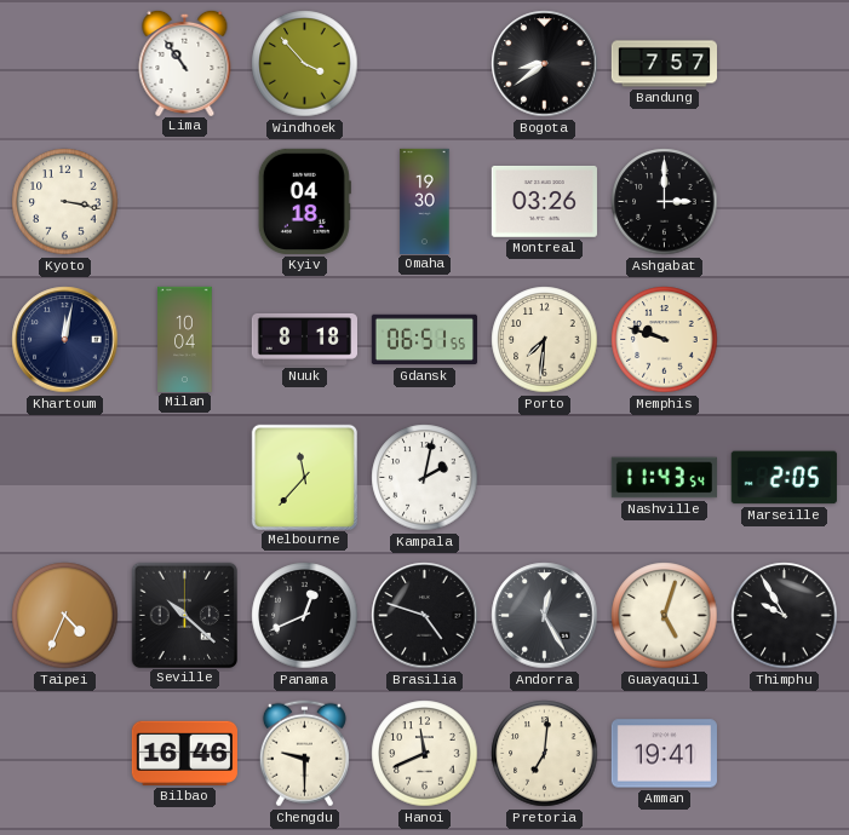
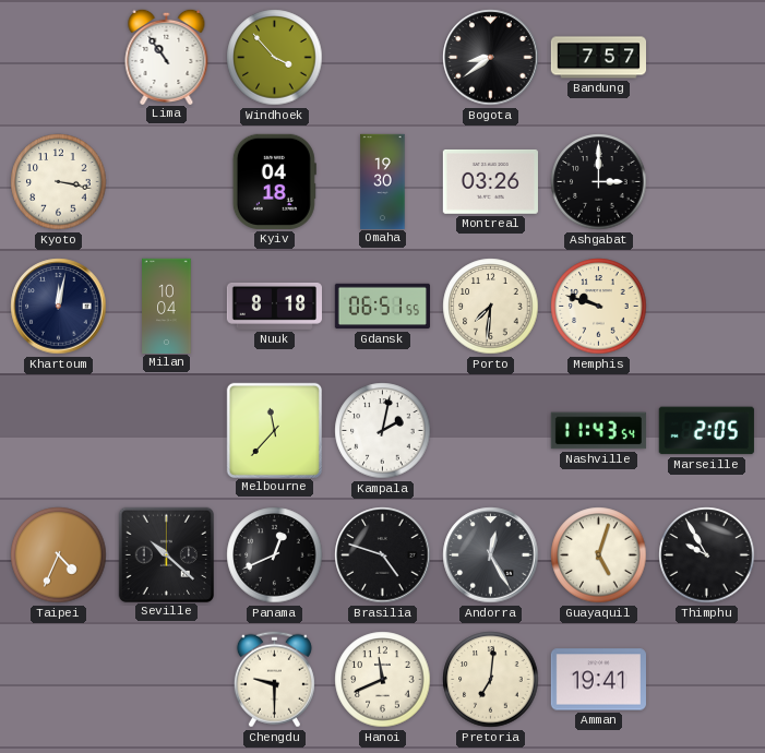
Bilbao: 16:46 -> none (184, 753)
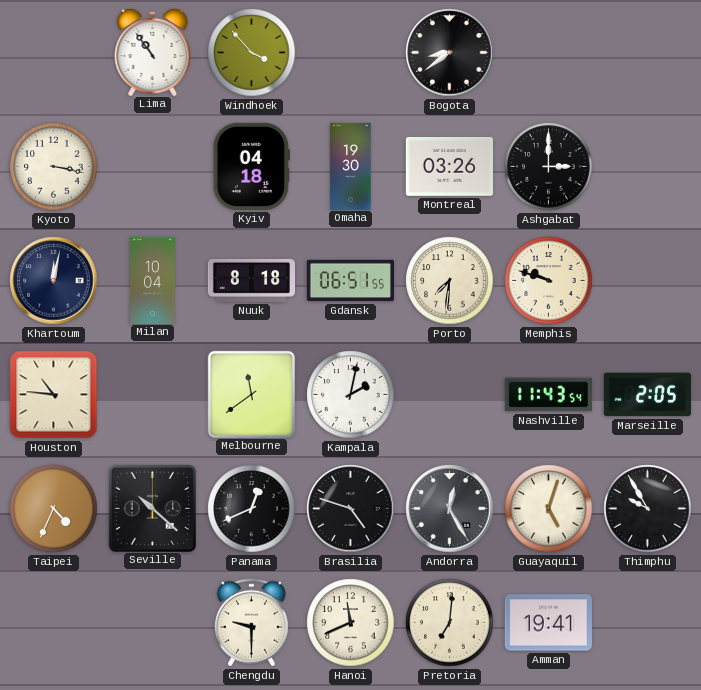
Bandung: 7:57 -> none (598, 58)
Houston: none -> 10:46 (54, 395)
Melbourne: 11:37 -> 11:39 (251, 394)
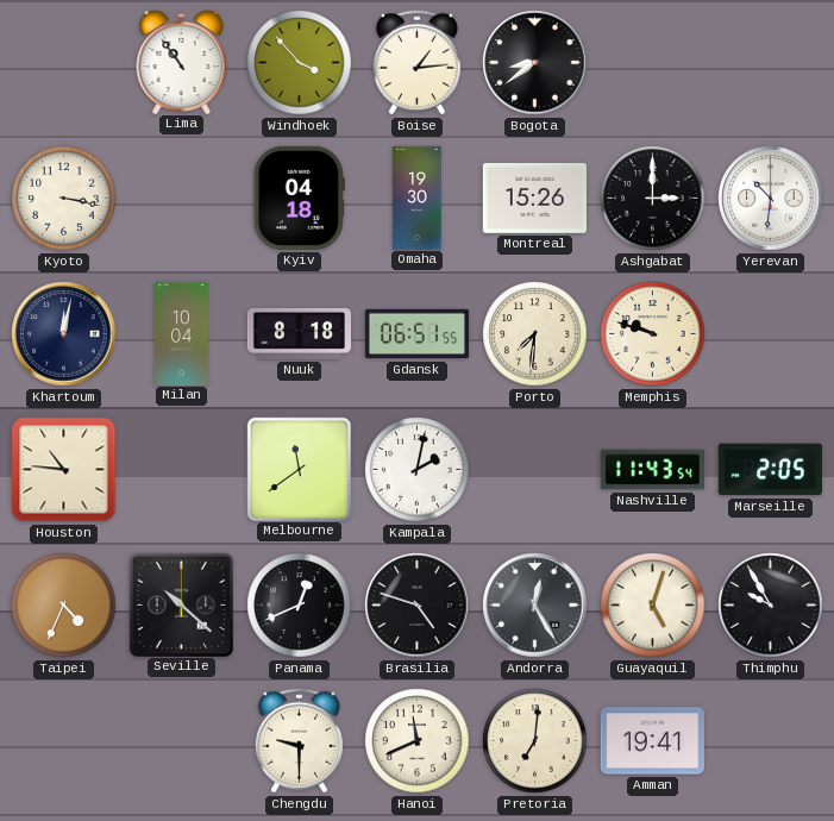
Boise: none -> 1:14 (416, 63)
Montreal: 03:26 -> 15:26 (534, 198)
Yerevan: none -> 10:31 (771, 199)
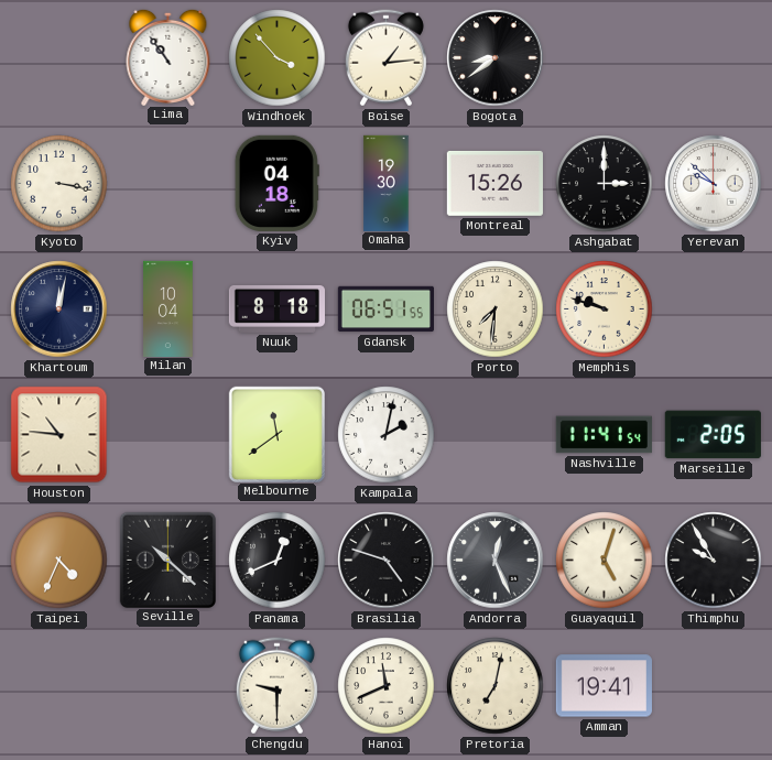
Yerevan: 10:31 -> 9:52 (714, 184)
Nashville: 11:43 -> 11:41 (604, 435)
Andorra: 12:25 -> 12:26 (496, 561)
Pretoria: 7:01 -> 7:02 (496, 686)
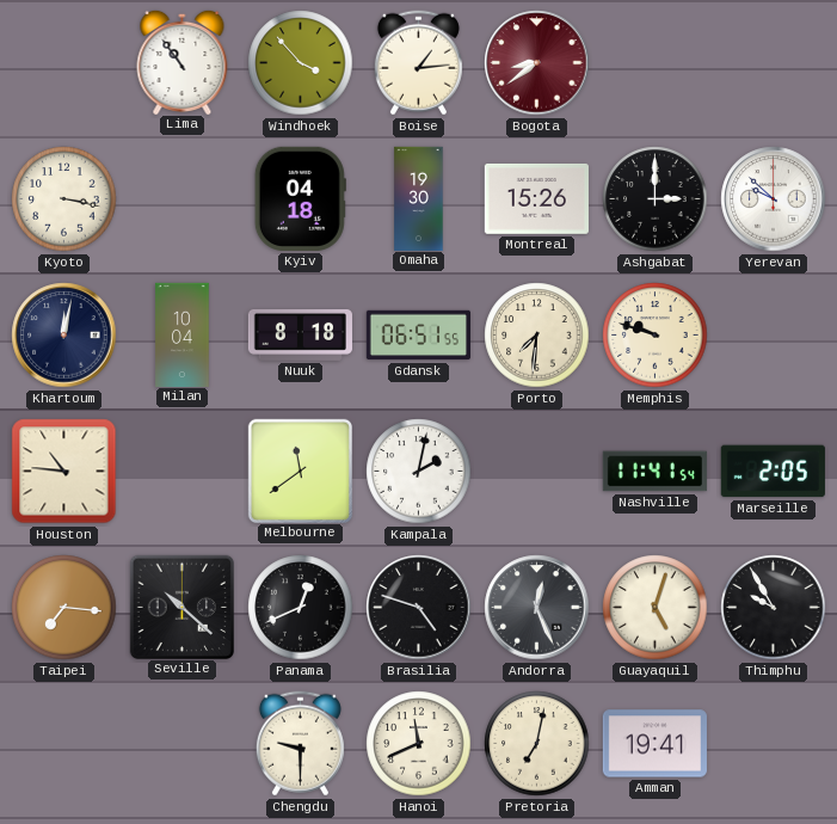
Bogota dial: black -> burgundy (537, 63)
Taipei: 4:34 -> 7:16 (64, 608)
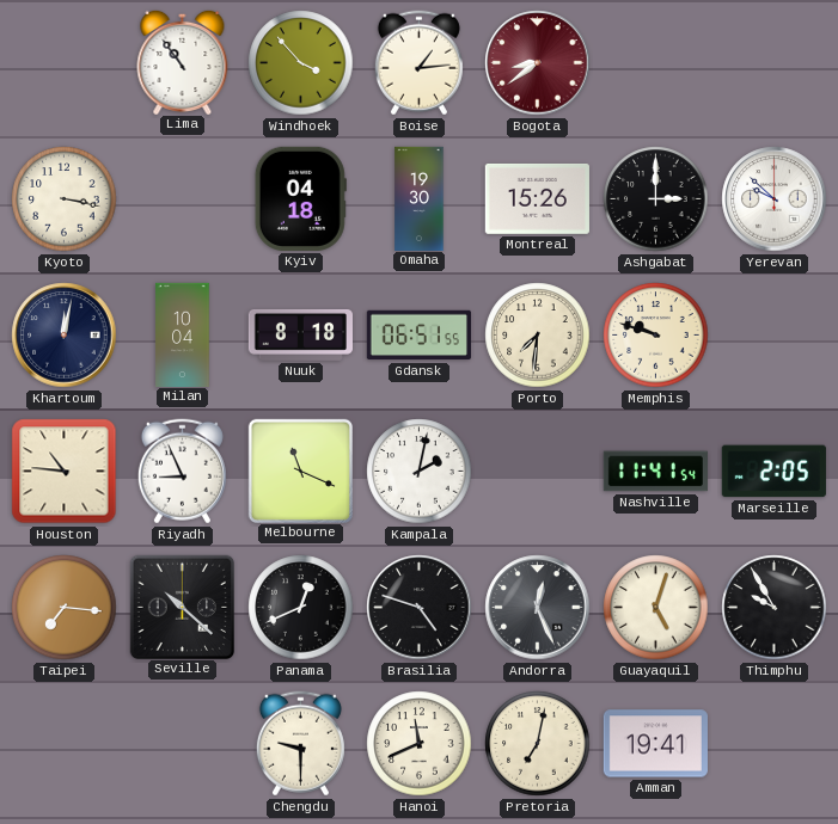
Riyadh: none -> 8:56 (182, 472)
Melbourne: 11:39 -> 11:19 (300, 471)
